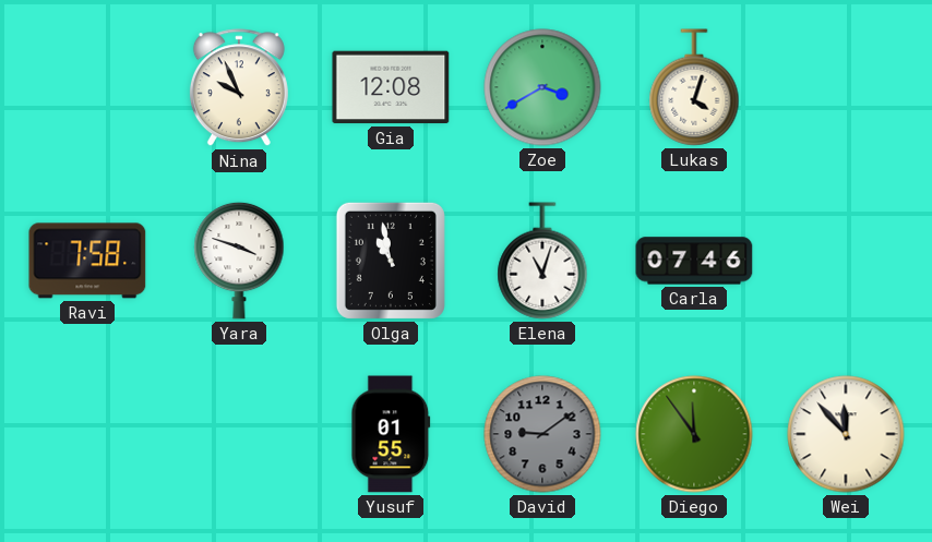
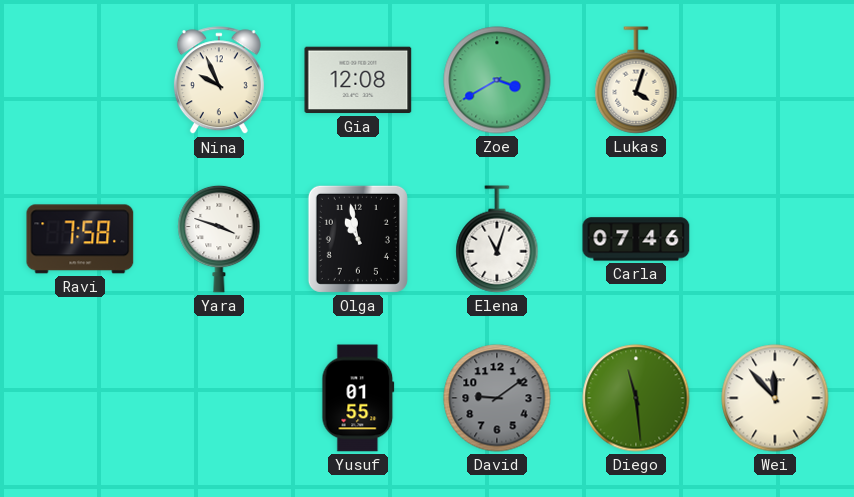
Diego: 11:54 -> 11:29 (636, 398)
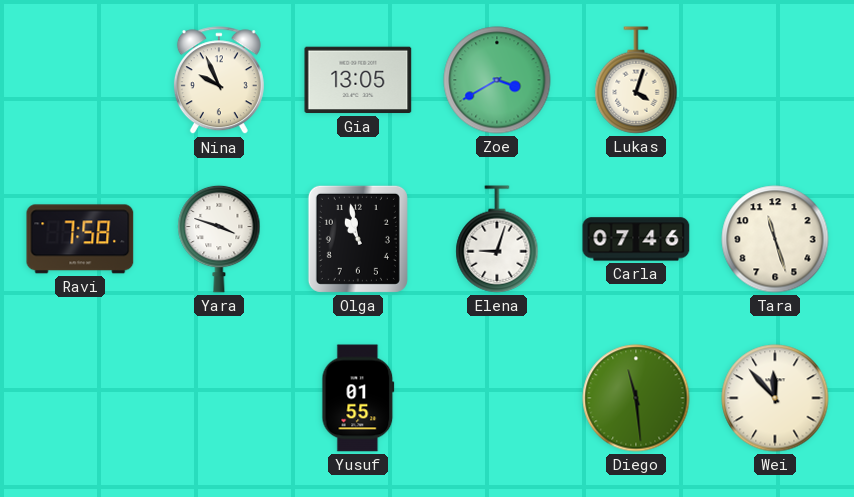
Gia: 12:08 -> 13:05 (358, 80)
Elena: 11:03 -> 9:03 (497, 239)
Tara: none -> 11:27 (775, 239)
David: 9:09 -> none (497, 398)
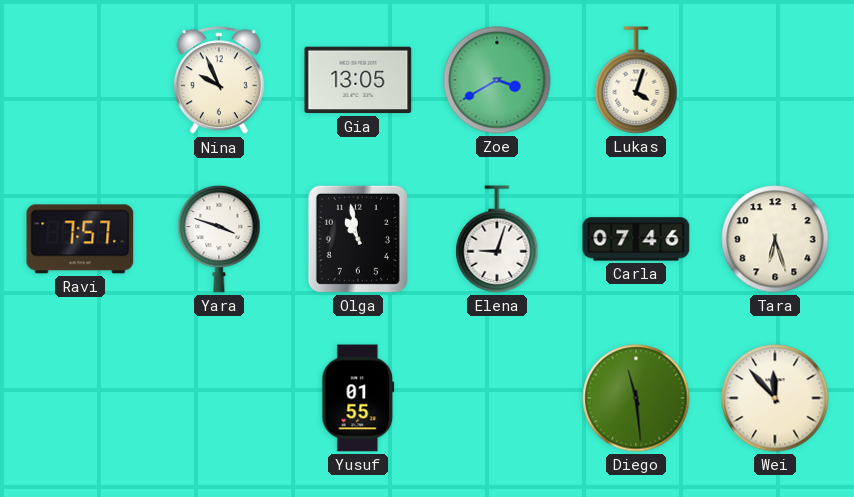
Ravi: 7:58 -> 7:57 (80, 239)
Tara: 11:27 -> 6:27 (775, 239)
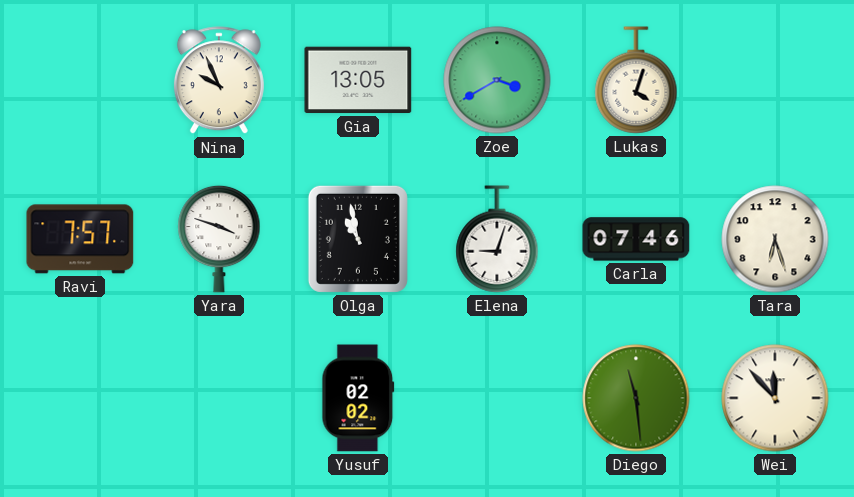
Yusuf: 01:55 -> 02:02 (358, 398)
